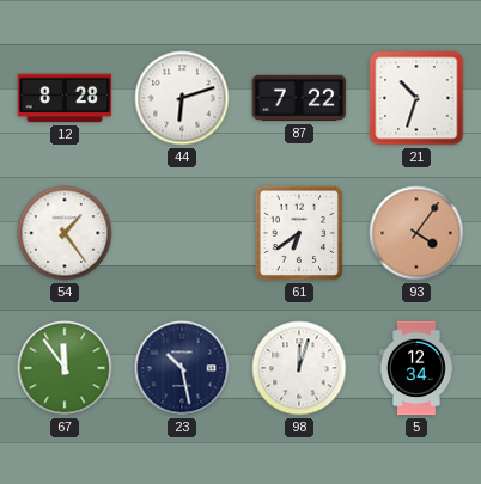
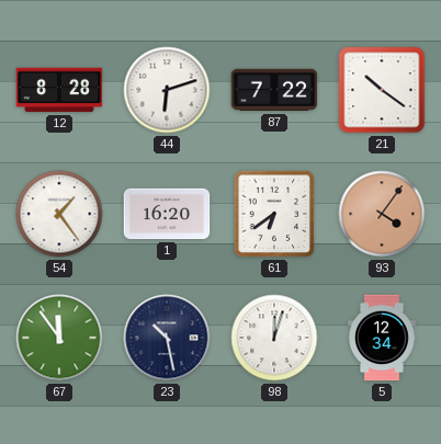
21: 10:33 -> 10:21 (382, 90)
1: none -> 16:20 (167, 214)
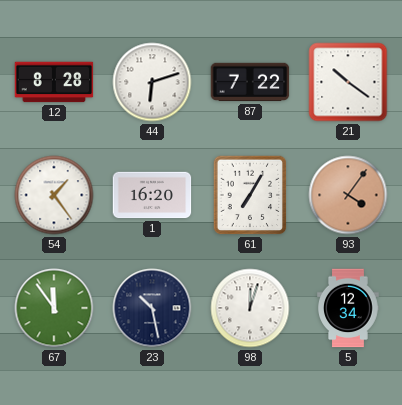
61: 6:39 -> 7:05 (250, 195)
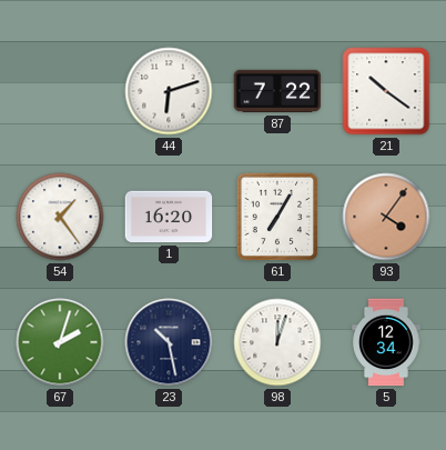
12: 8:28 -> none (54, 82)
67: 11:54 -> 2:03 (60, 342)
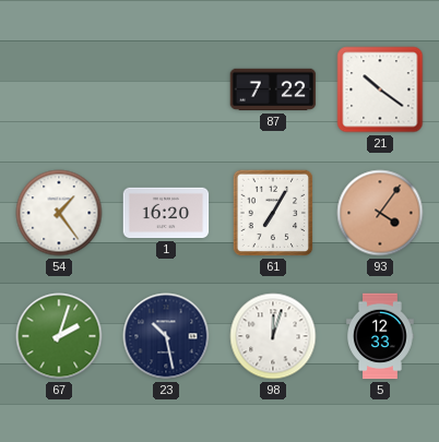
44: 6:12 -> none (169, 91)
5: 12:34 -> 12:33 (380, 336)
